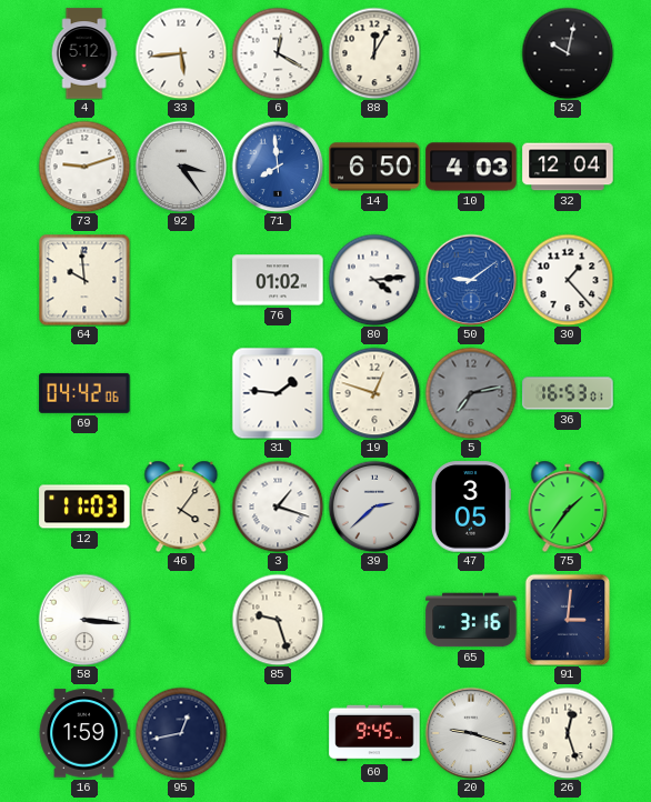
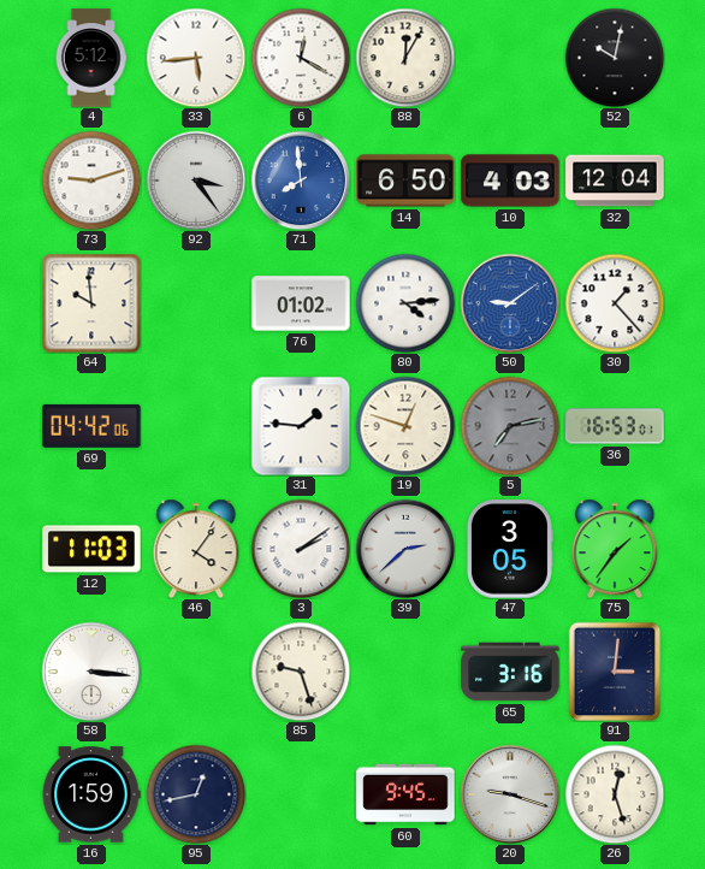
3: 1:18 -> 2:09 (301, 549)
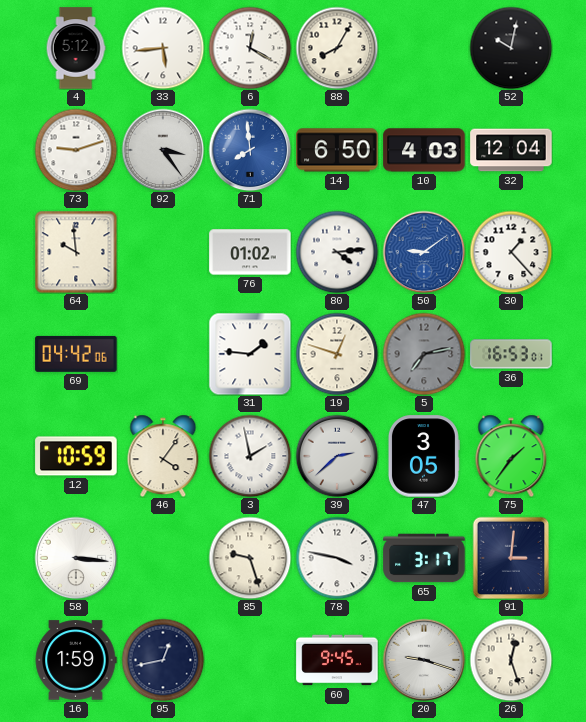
88: 12:05 -> 8:05 (337, 48)
12: 11:03 -> 10:59 (76, 456)
3: 2:09 -> 1:58 (250, 456)
78: none -> 3:47 (337, 558)
65: 3:16 -> 3:17 (424, 558)
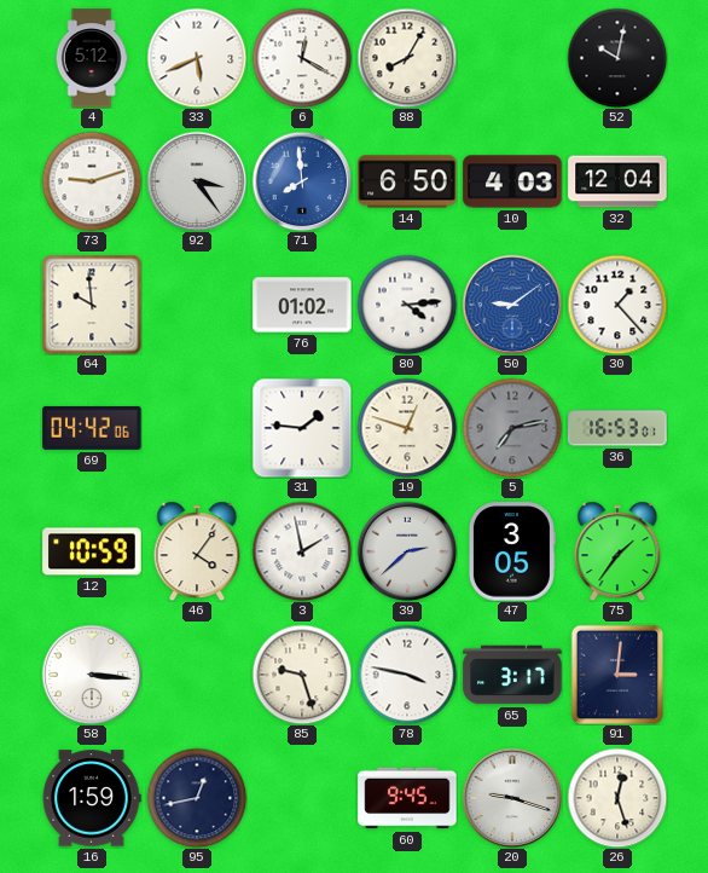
33: 5:44 -> 5:41 (197, 58)
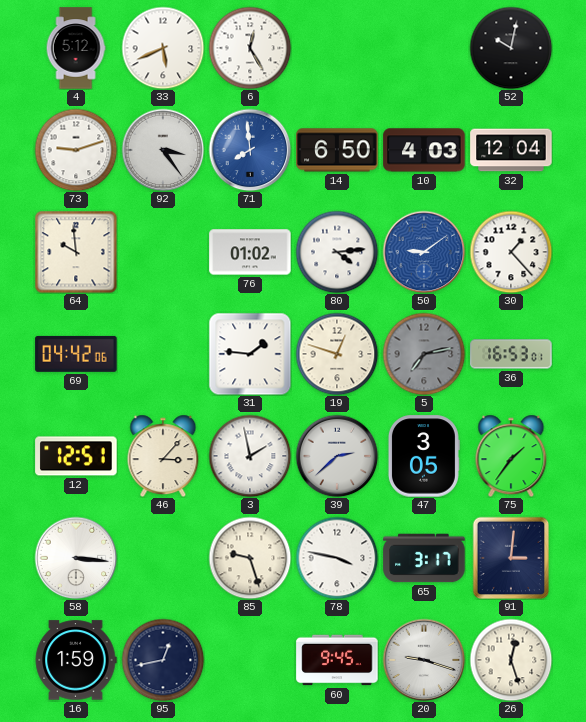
6: 12:20 -> 12:25 (250, 48)
88: 8:05 -> none (407, 58)
12: 10:59 -> 12:51 (76, 456)
46: 4:06 -> 3:07 (163, 456)
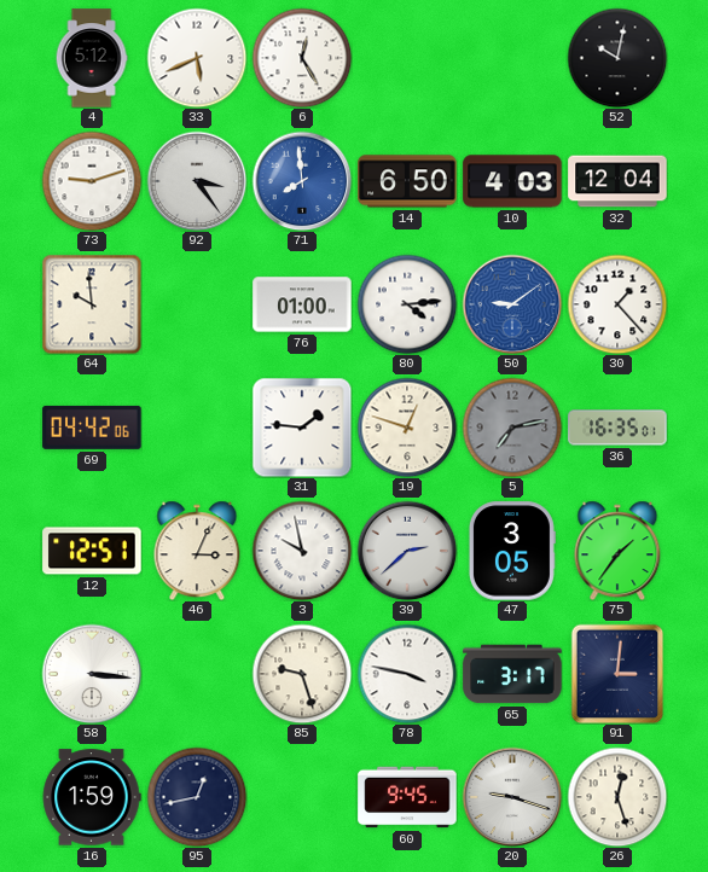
76: 01:02 -> 01:00 (302, 304)
36: 16:53 -> 16:35 (617, 428)
46: 3:07 -> 3:04 (197, 551)
3: 1:58 -> 9:58 (302, 551)
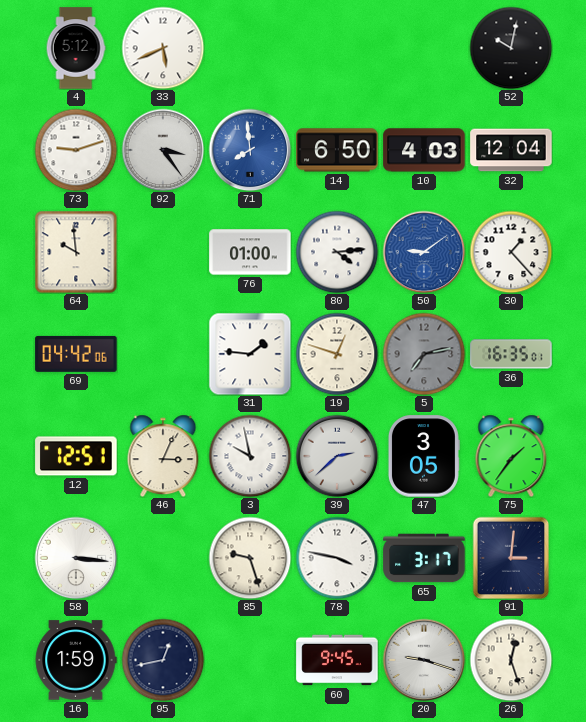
6: 12:25 -> none (302, 58)
